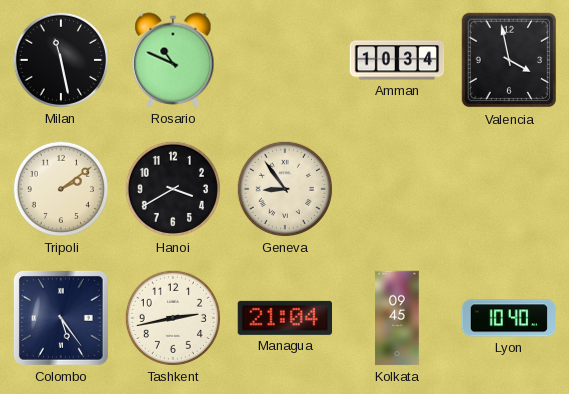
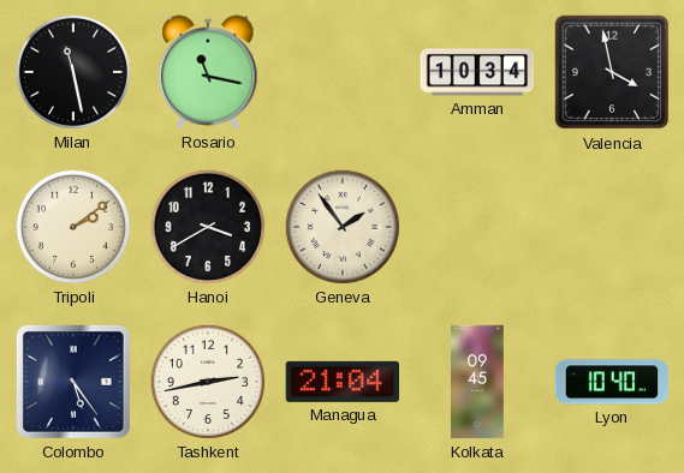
Rosario: 10:49 -> 11:17 (208, 72)
Geneva: 8:54 -> 1:54 (343, 227)
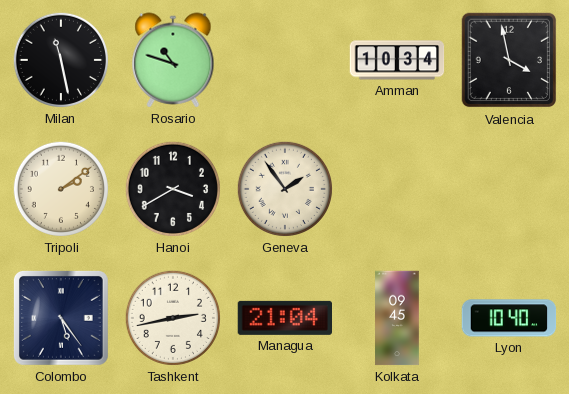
Rosario: 11:17 -> 10:48 (173, 60)
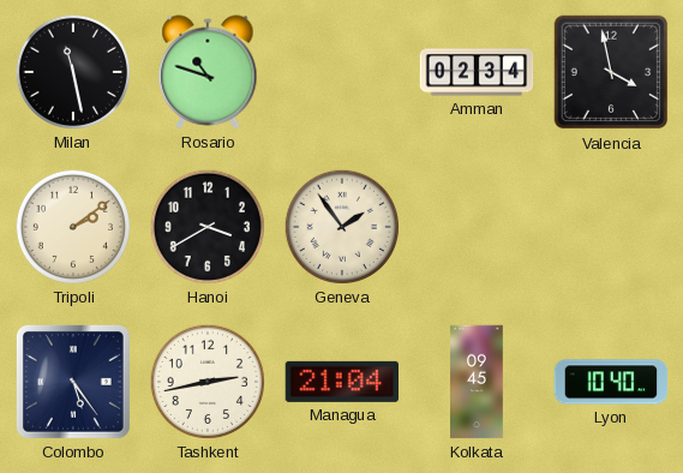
Amman: 10:34 -> 02:34 (477, 72)
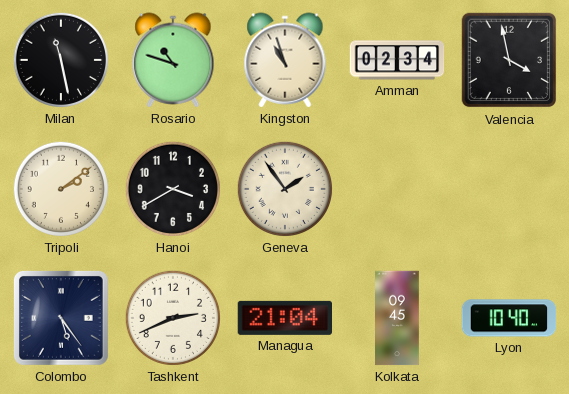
Kingston: none -> 10:57 (285, 60)
Tashkent: 2:43 -> 2:41 (173, 318)
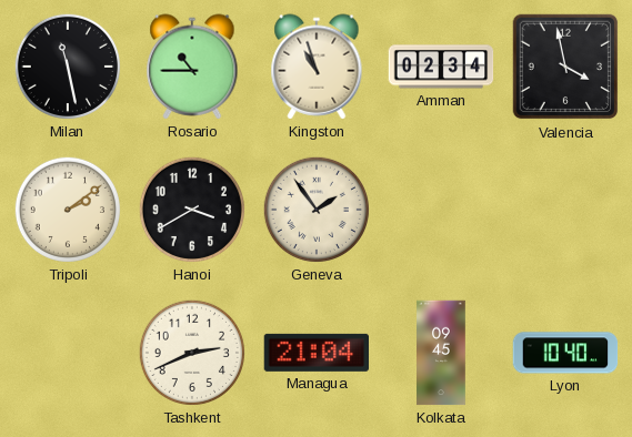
Rosario: 10:48 -> 10:45 (192, 67)
Colombo: 5:24 -> none (61, 318)
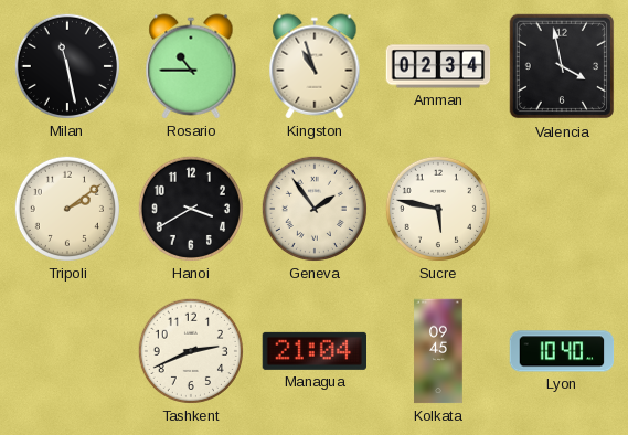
Sucre: none -> 5:47 (438, 209)
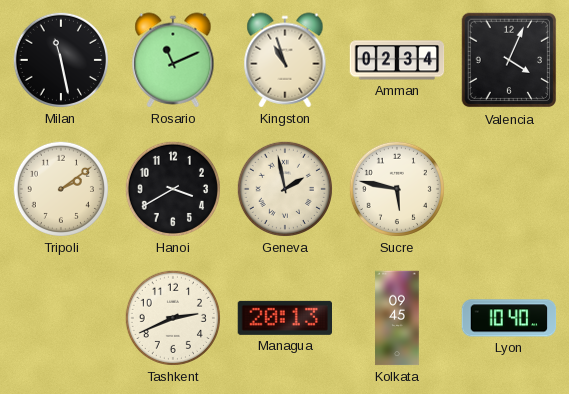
Rosario: 10:45 -> 11:11 (173, 60)
Valencia: 3:58 -> 4:04 (509, 60)
Geneva: 1:54 -> 1:58 (285, 189)
Managua: 21:04 -> 20:13 (284, 318)
